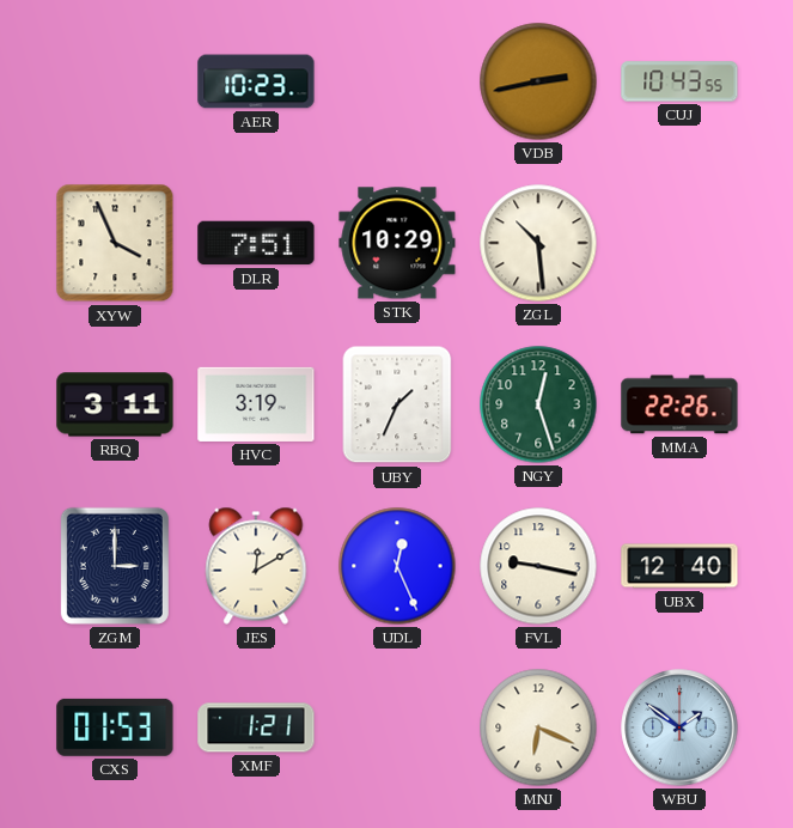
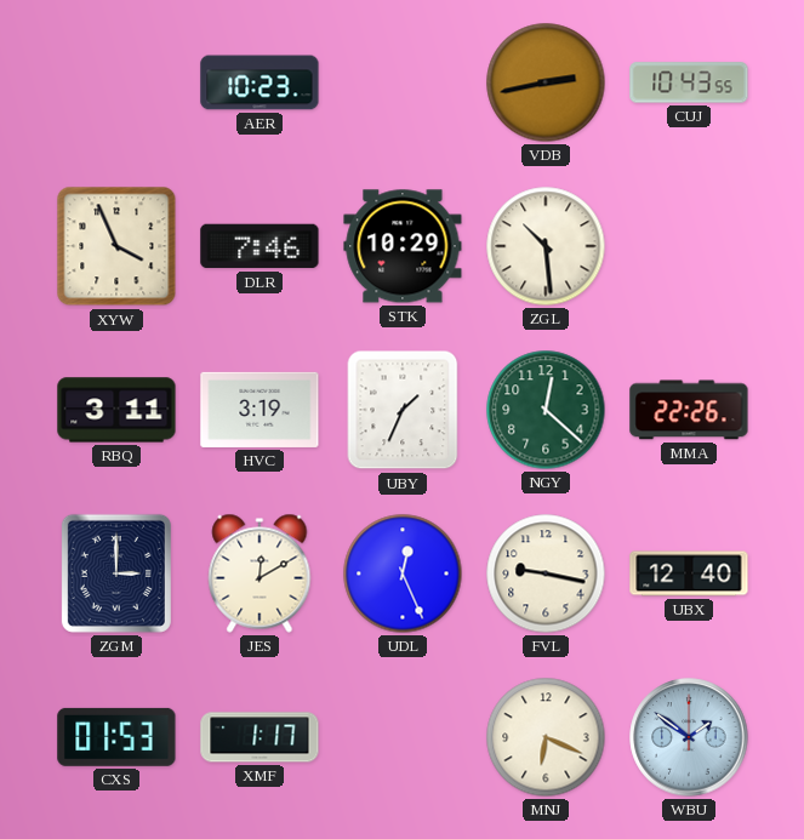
DLR: 7:51 -> 7:46 (260, 246)
NGY: 12:27 -> 12:22 (546, 410)
XMF: 1:21 -> 1:17 (260, 737)
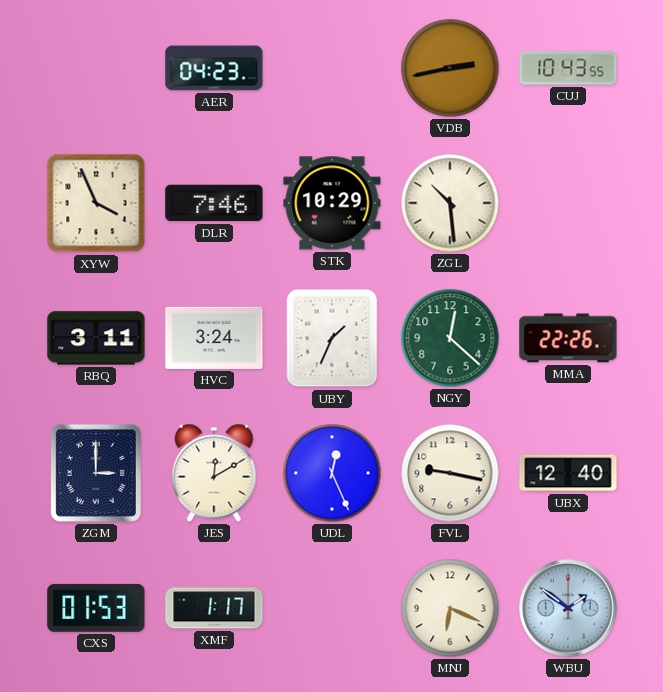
AER: 10:23 -> 04:23 (214, 68)
HVC: 3:19 -> 3:24 (214, 338)
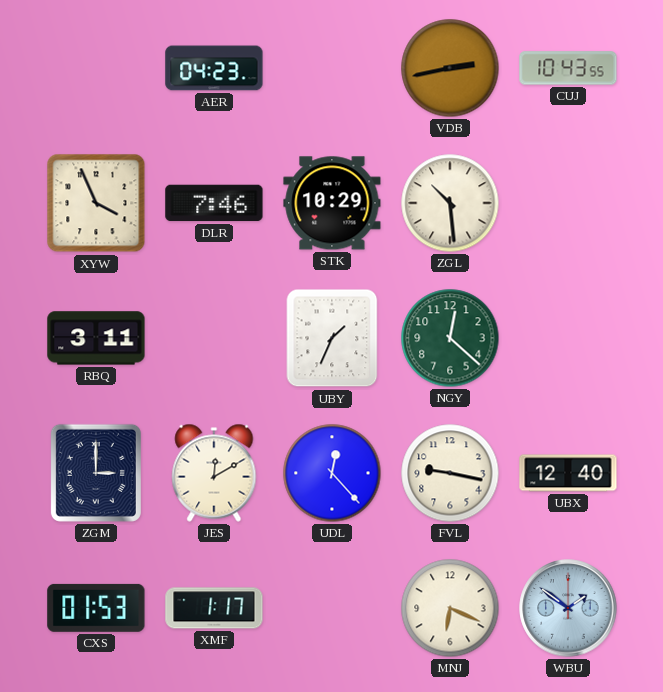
HVC: 3:24 -> none (214, 338)
MMA: 22:26 -> none (568, 338)
UDL: 12:26 -> 12:23 (332, 473)
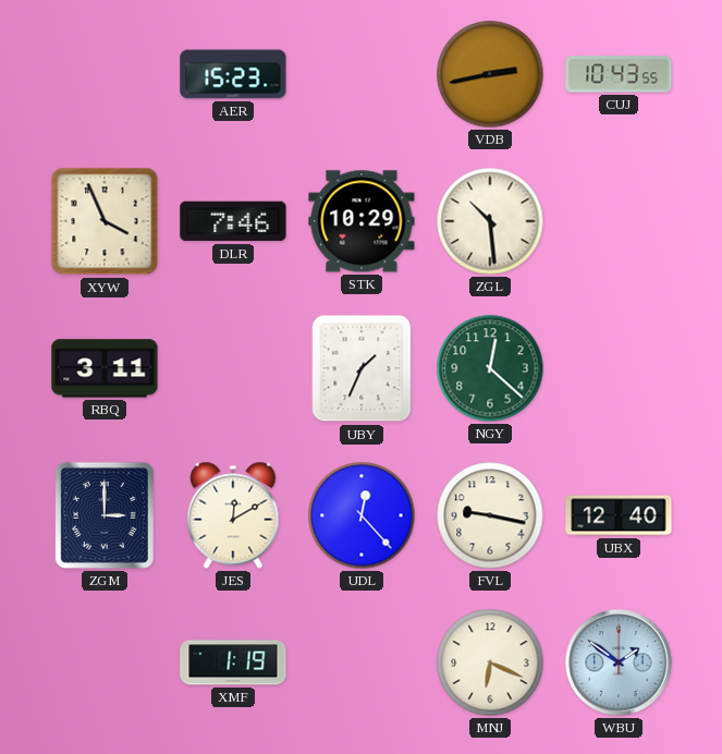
AER: 04:23 -> 15:23 (233, 74)
CXS: 01:53 -> none (96, 608)
XMF: 1:17 -> 1:19 (233, 662)
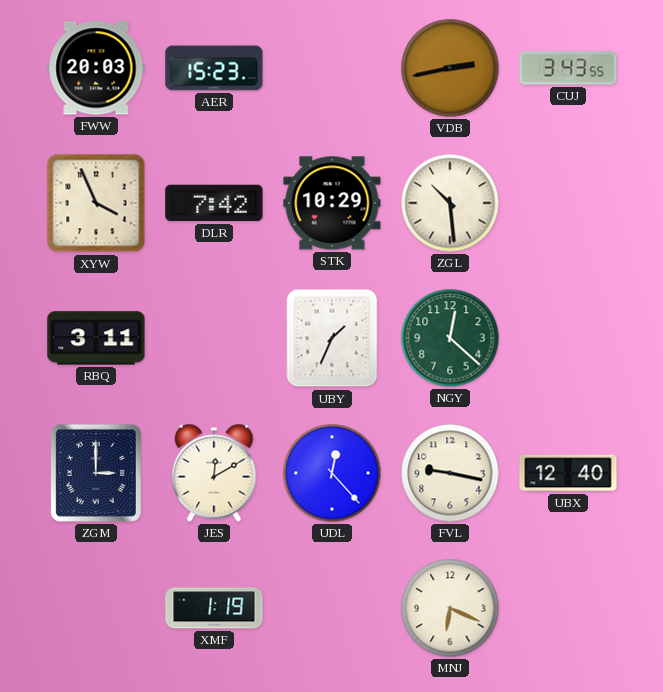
FWW: none -> 20:03 (96, 68)
CUJ: 10:43 -> 3:43 (568, 68)
DLR: 7:46 -> 7:42 (214, 203)
WBU: 1:51 -> none (619, 662)
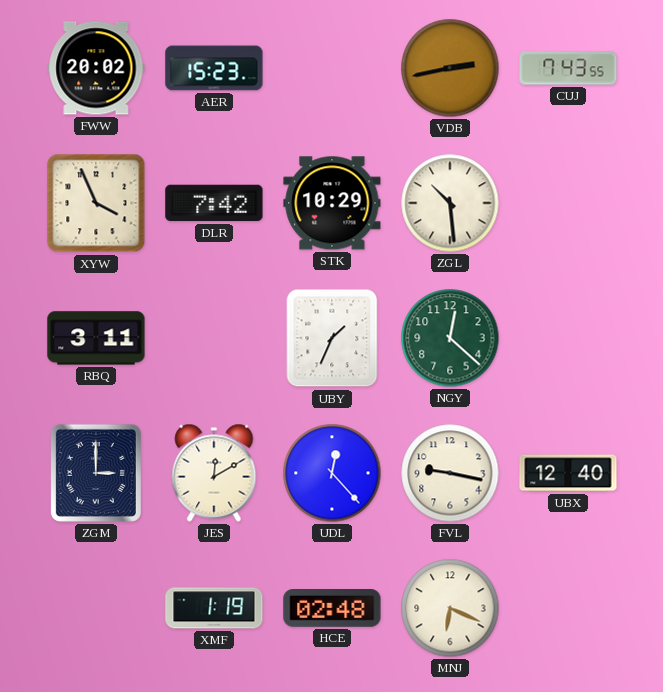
FWW: 20:03 -> 20:02 (96, 68)
CUJ: 3:43 -> 7:43 (568, 68)
HCE: none -> 02:48 (332, 609)
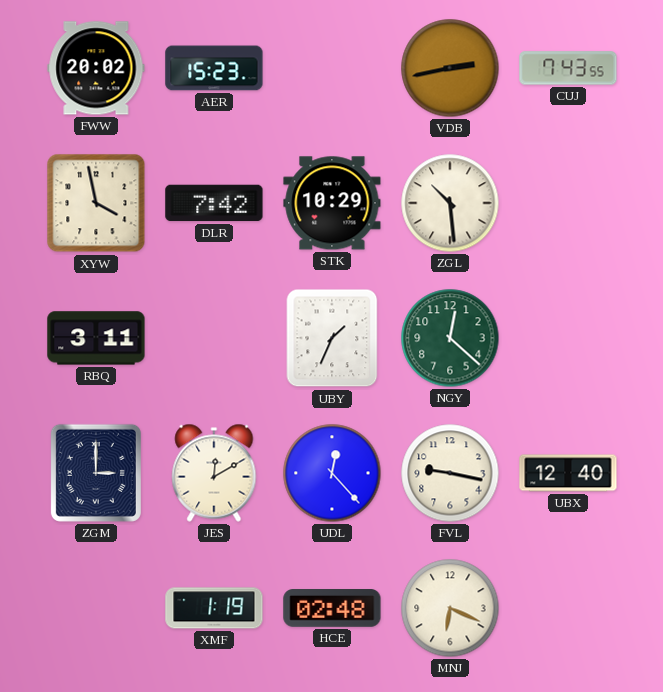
XYW: 3:56 -> 3:58 (96, 203)
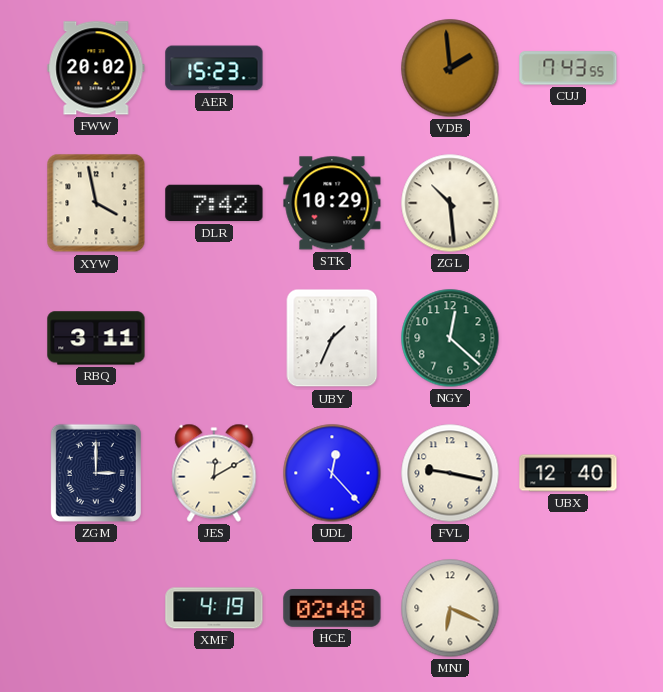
VDB: 2:43 -> 1:59 (450, 68)
XMF: 1:19 -> 4:19 (214, 608)
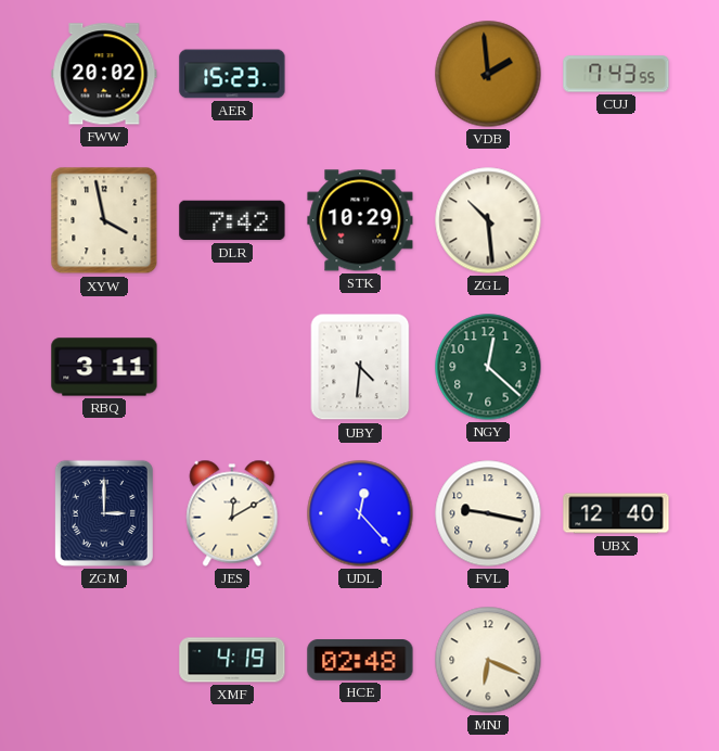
UBY: 1:34 -> 4:31 (360, 367)
